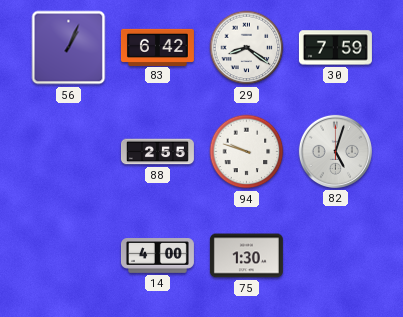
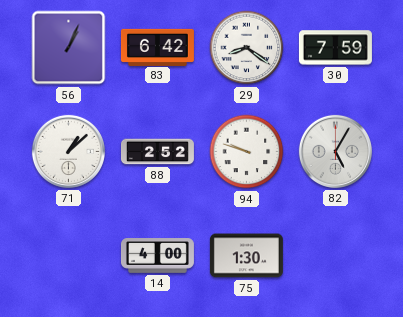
71: none -> 1:08 (68, 151)
88: 2:55 -> 2:52 (157, 152)
82: 5:03 -> 5:05 (335, 151)
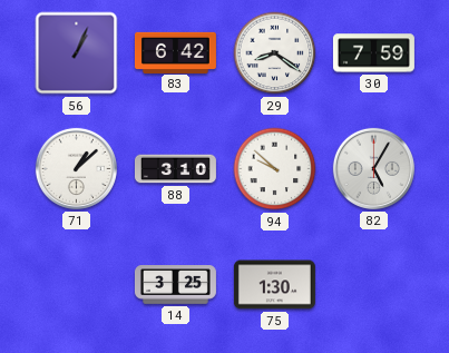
88: 2:52 -> 3:10 (175, 169)
94: 9:48 -> 9:52 (275, 169)
14: 4:00 -> 3:25 (175, 285)
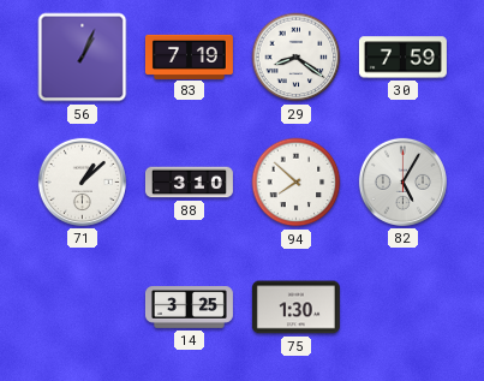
83: 6:42 -> 7:19 (189, 56)
94: 9:52 -> 7:52 (297, 183)
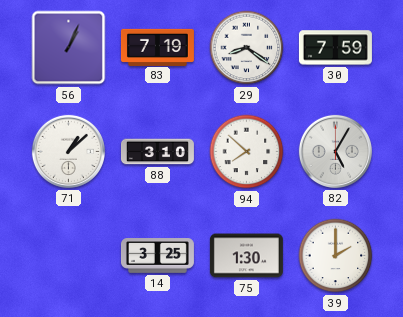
39: none -> 2:00 (336, 256)
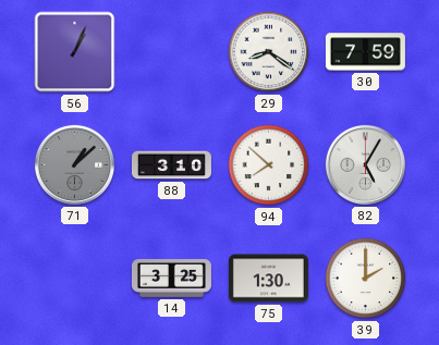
83: 7:19 -> none (157, 47)
71 dial: white -> grey (74, 164)
